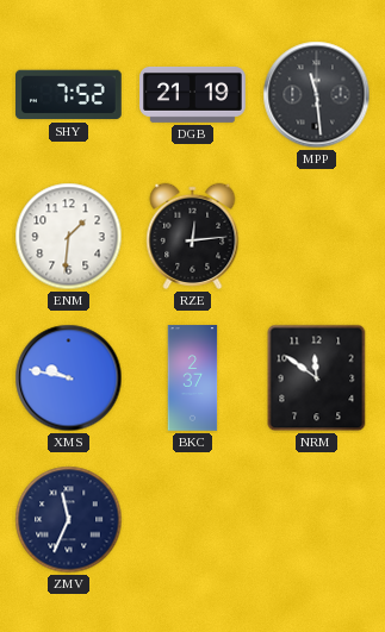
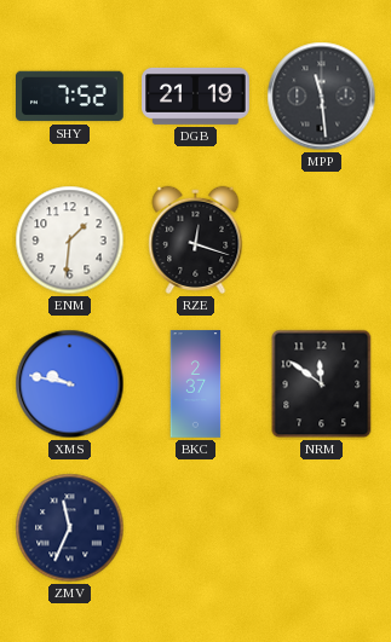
RZE: 12:14 -> 12:18 (196, 239)
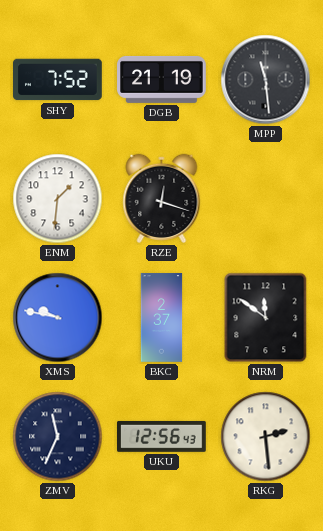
UKU: none -> 12:56 (162, 436)
RKG: none -> 2:29 (266, 437)
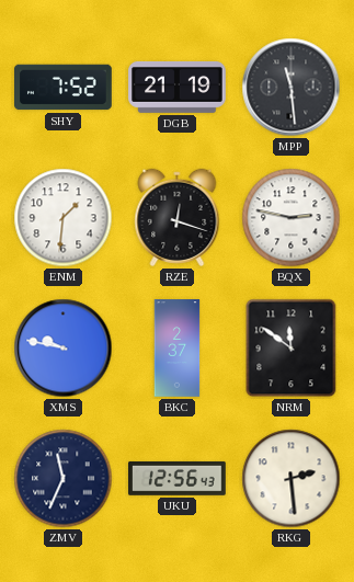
BQX: none -> 2:47 (292, 218)
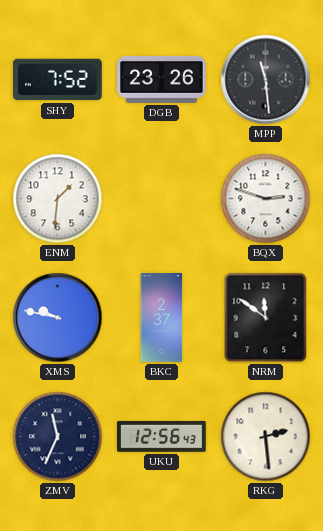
DGB: 21:19 -> 23:26 (162, 79)
RZE: 12:18 -> none (178, 217)
BQX: 2:47 -> 2:48 (266, 199)
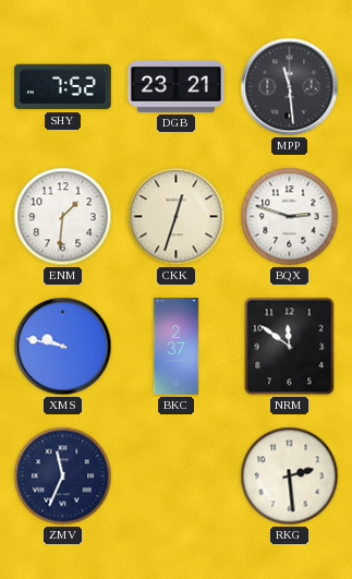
DGB: 23:26 -> 23:21 (177, 86)
CKK: none -> 12:33 (177, 217)
UKU: 12:56 -> none (162, 436)
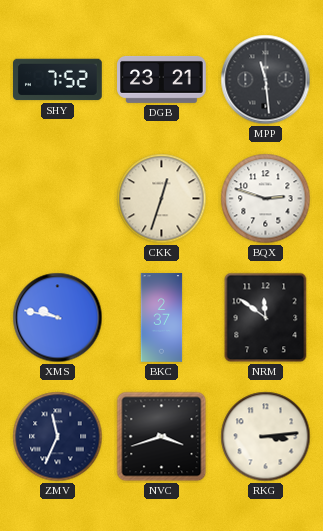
ENM: 1:31 -> none (63, 217)
NVC: none -> 3:42 (162, 437)
RKG: 2:29 -> 3:14 (266, 437)
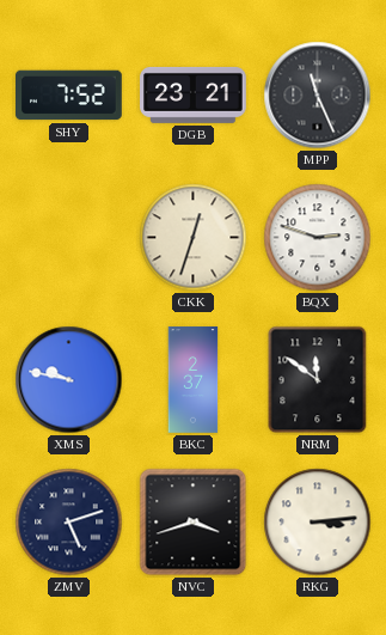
MPP: 11:29 -> 11:26 (318, 96)
ZMV: 11:34 -> 5:12 (69, 523)
